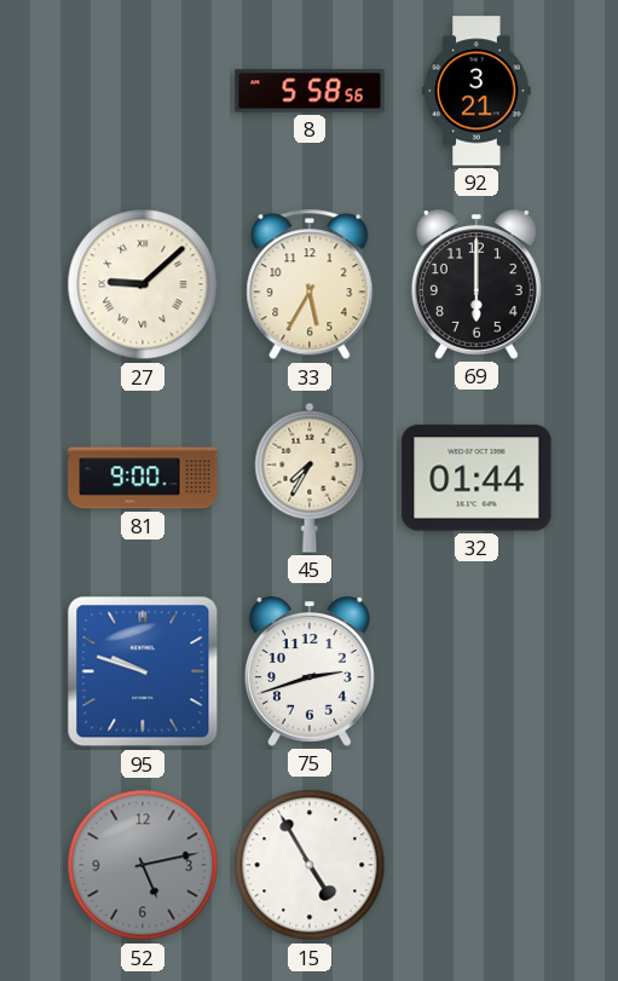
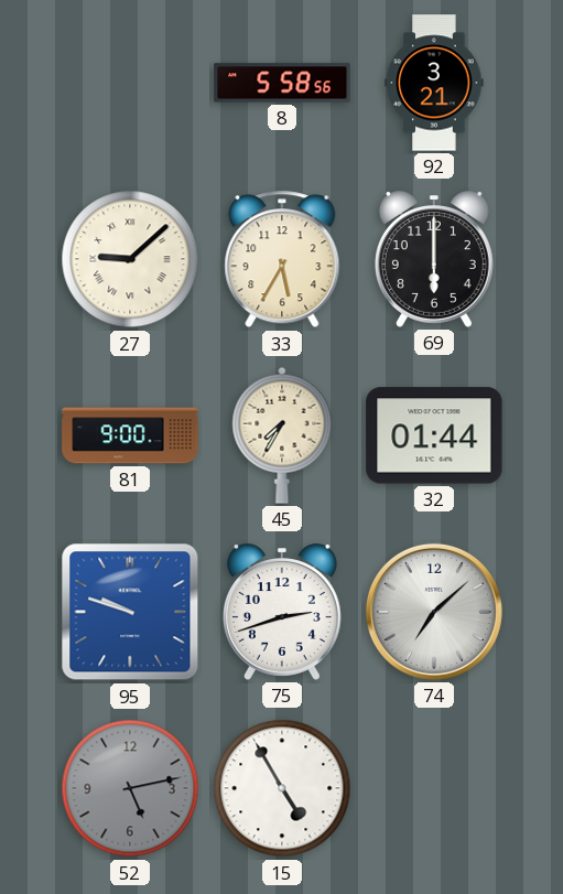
74: none -> 7:08 (434, 612)
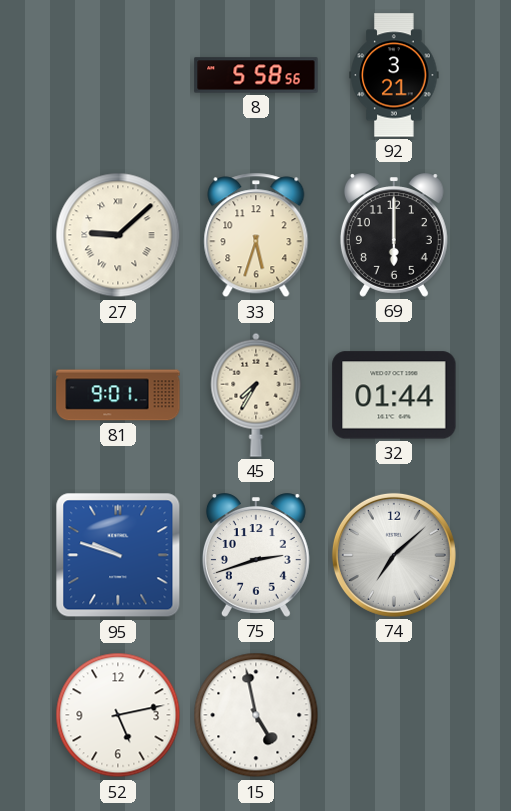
33: 5:35 -> 5:33 (256, 235)
81: 9:00 -> 9:01 (118, 395)
52 dial: grey -> white (118, 715)
15: 4:55 -> 4:58 (256, 715)
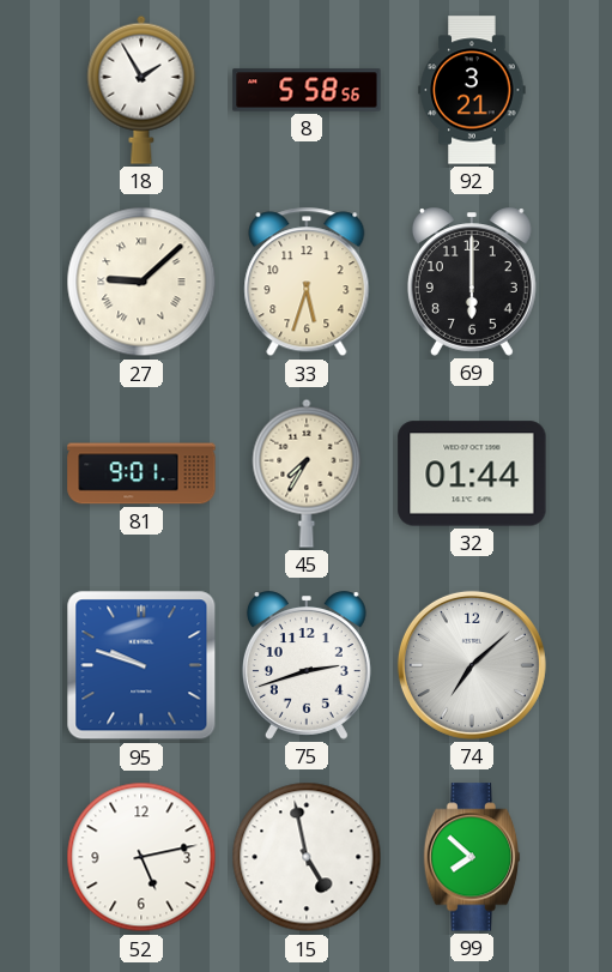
18: none -> 1:55 (141, 90)
99: none -> 7:52 (472, 857)
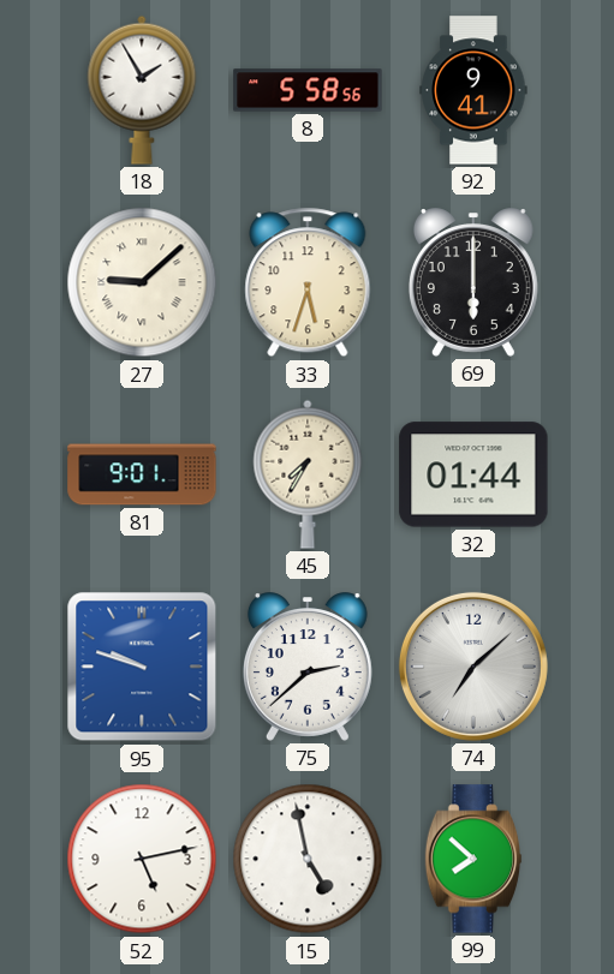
92: 3:21 -> 9:41 (473, 90)
75: 2:42 -> 2:38 (308, 667)
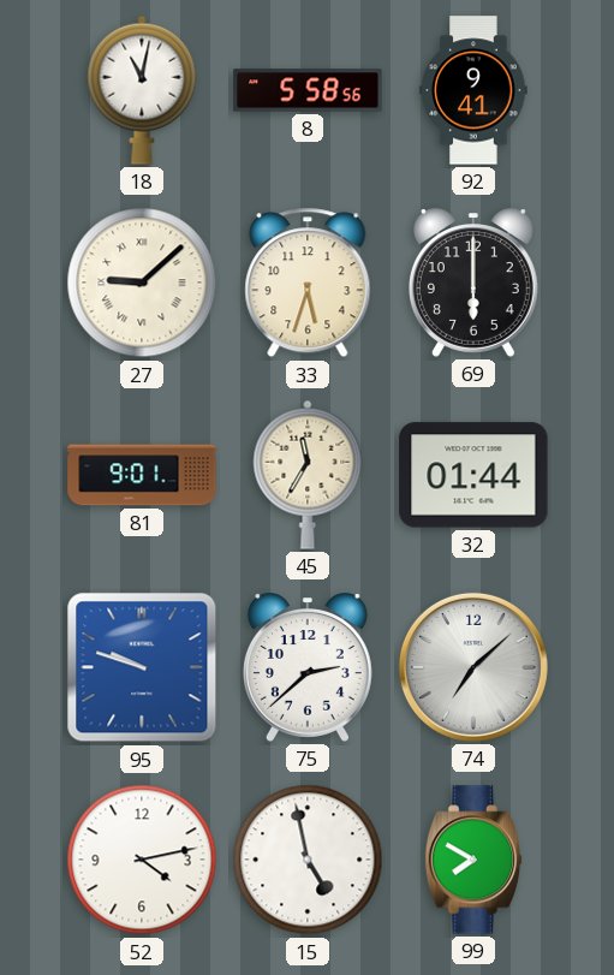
18: 1:55 -> 11:02 (142, 90)
45: 7:35 -> 11:35 (308, 475)
52: 5:13 -> 4:13 (142, 860)
99: 7:52 -> 7:50 (473, 860)
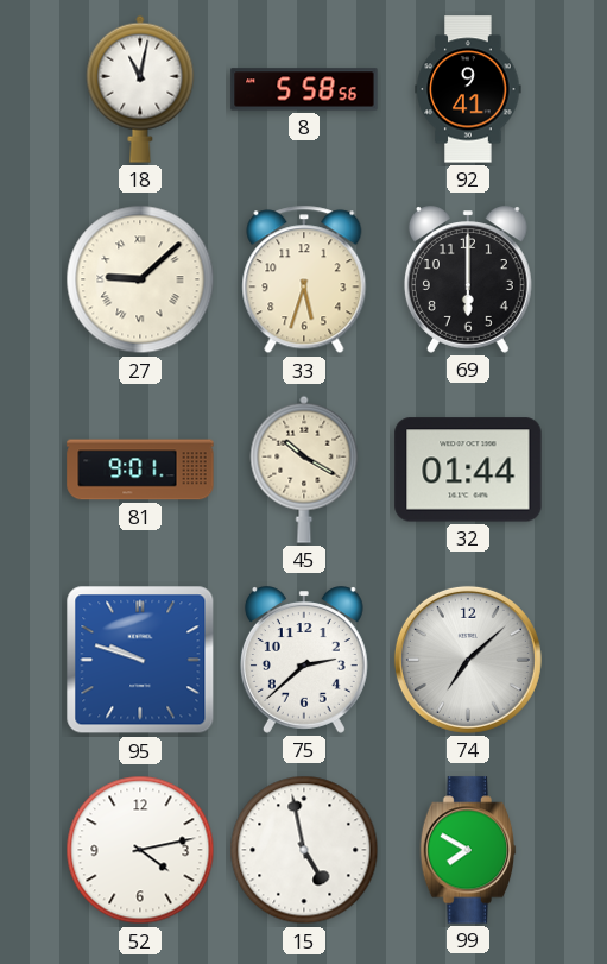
45: 11:35 -> 10:20 (304, 470)
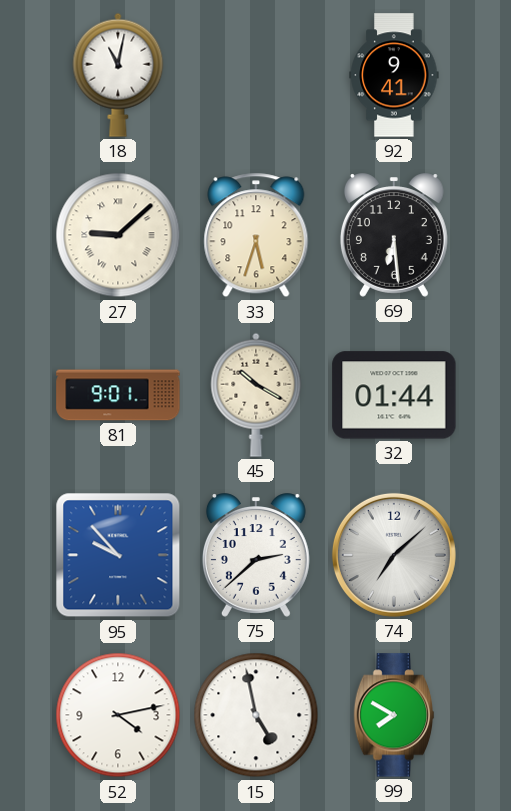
8: 5:58 -> none (304, 89)
69: 6:00 -> 6:29 (394, 235)
95: 9:48 -> 9:53 (118, 555)
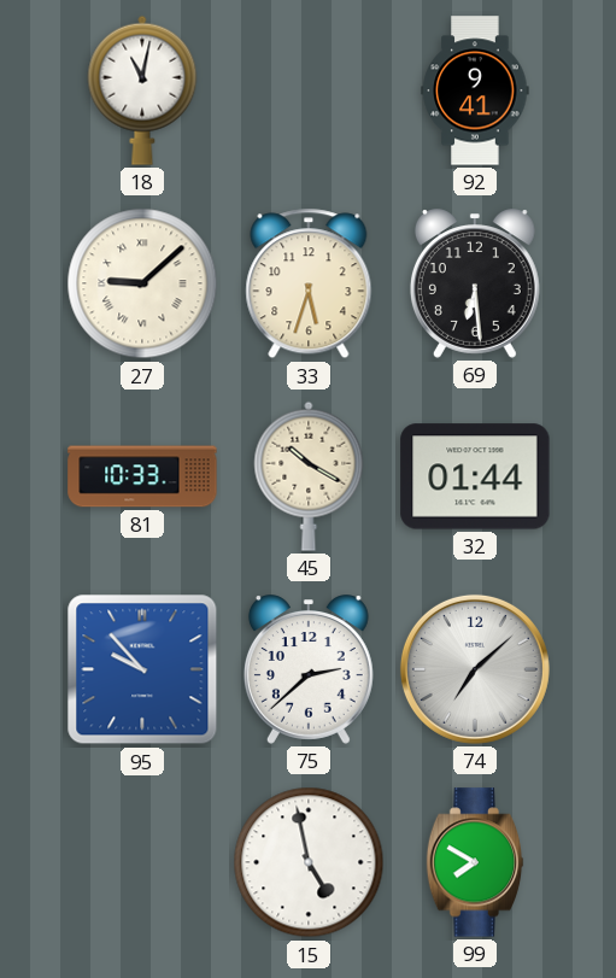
81: 9:01 -> 10:33 (142, 476)
52: 4:13 -> none (118, 715)
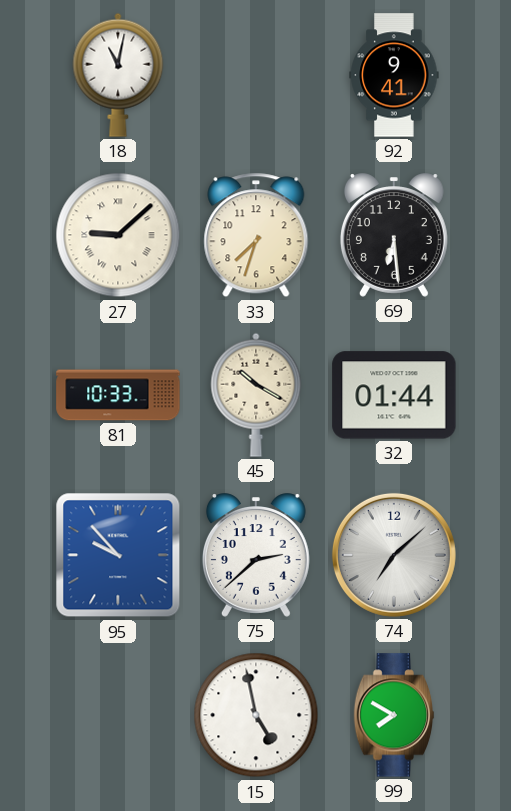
33: 5:33 -> 7:33 (256, 235)
